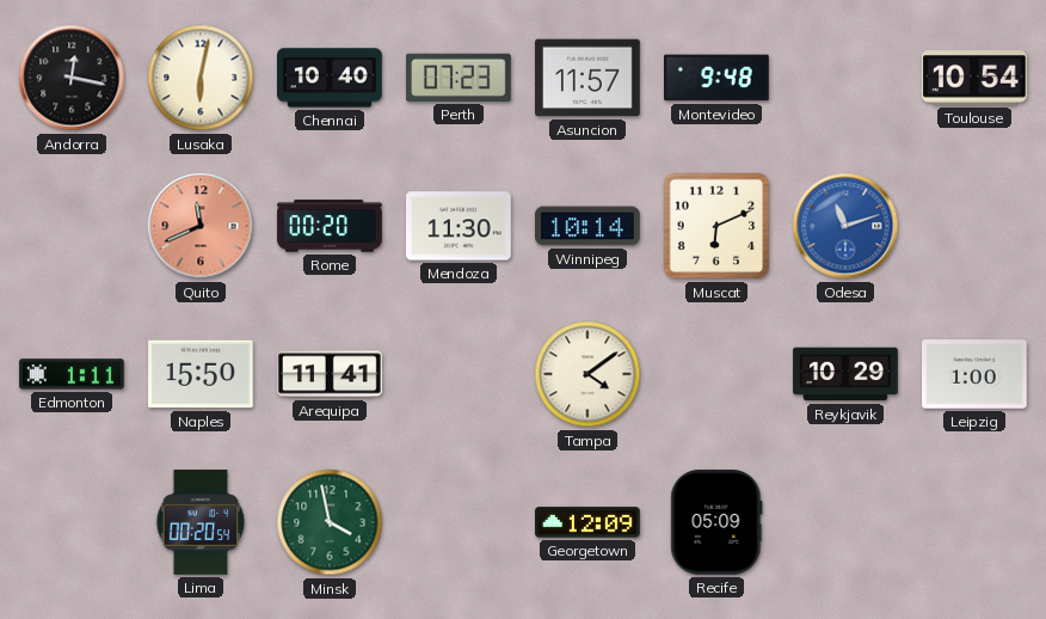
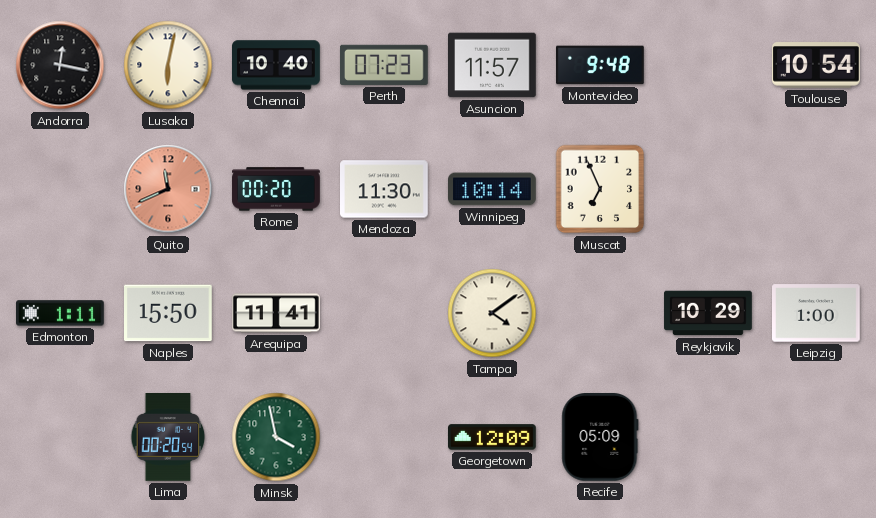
Muscat: 6:11 -> 6:56 (600, 189)
Odesa: 11:12 -> none (845, 226)
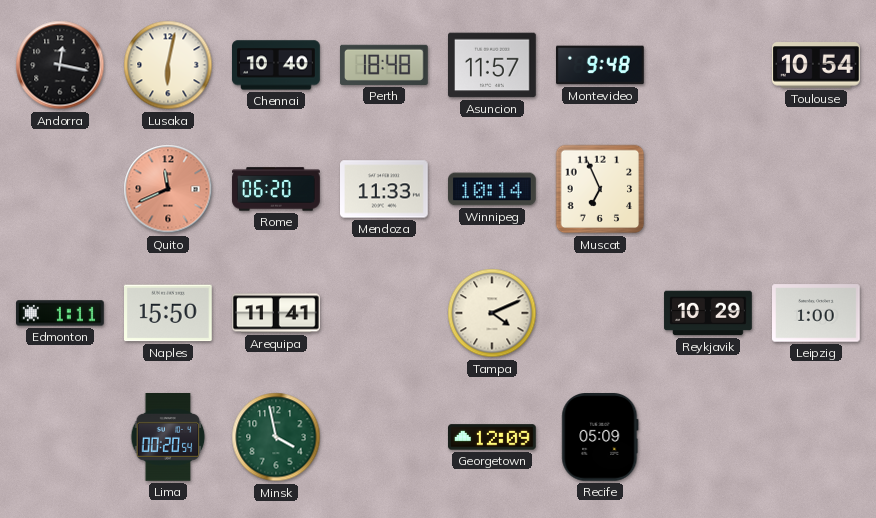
Perth: 07:23 -> 18:48 (385, 65)
Rome: 00:20 -> 06:20 (276, 189)
Mendoza: 11:30 -> 11:33 (385, 189)
Tampa: 4:09 -> 4:11 (492, 313)
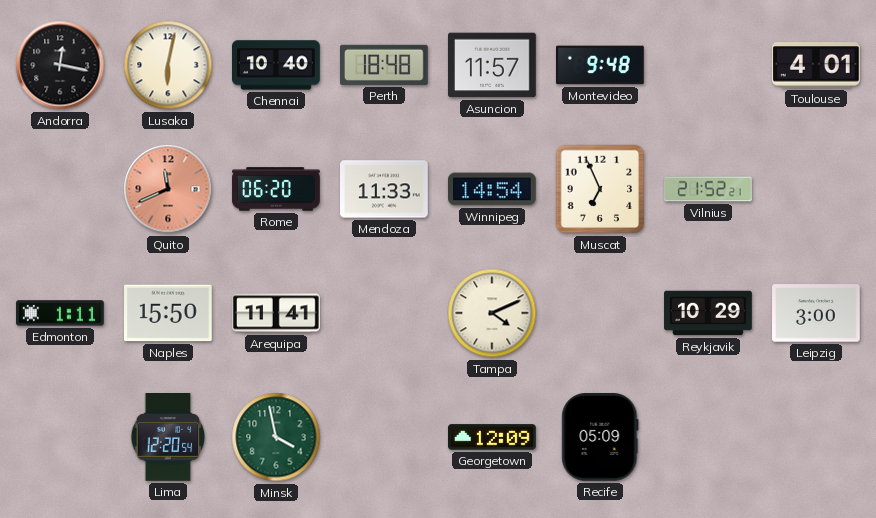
Toulouse: 10:54 -> 4:01 (816, 65)
Winnipeg: 10:14 -> 14:54 (493, 189)
Vilnius: none -> 21:52 (708, 189)
Leipzig: 1:00 -> 3:00 (817, 313)
Lima: 00:20 -> 12:20 (168, 438)
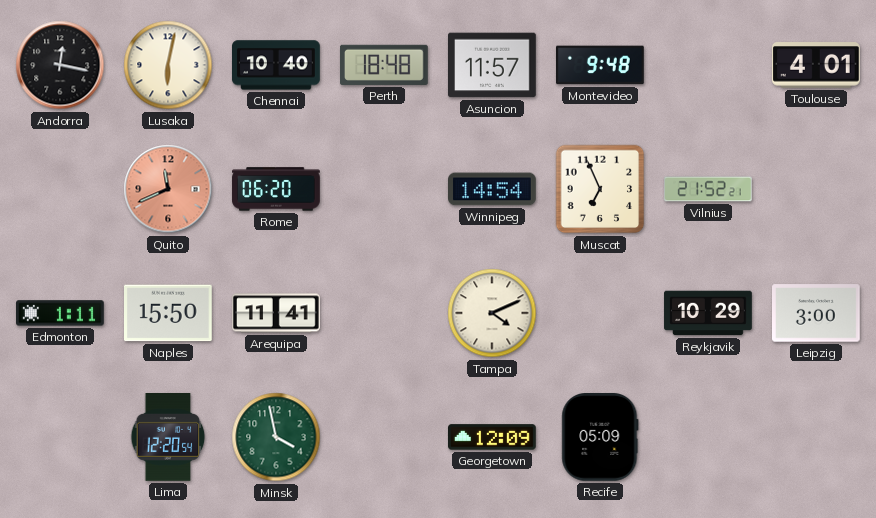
Mendoza: 11:33 -> none (385, 189)
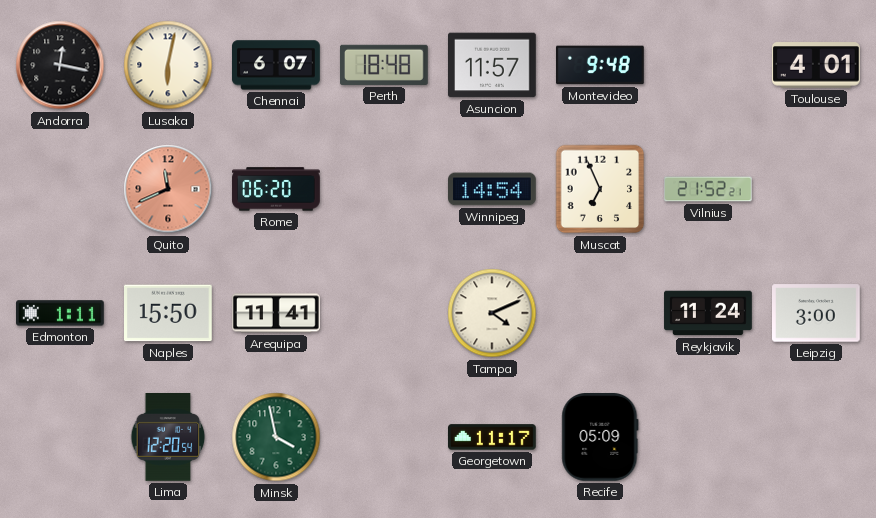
Chennai: 10:40 -> 6:07 (277, 65)
Reykjavik: 10:29 -> 11:24 (708, 313)
Georgetown: 12:09 -> 11:17 (493, 437)
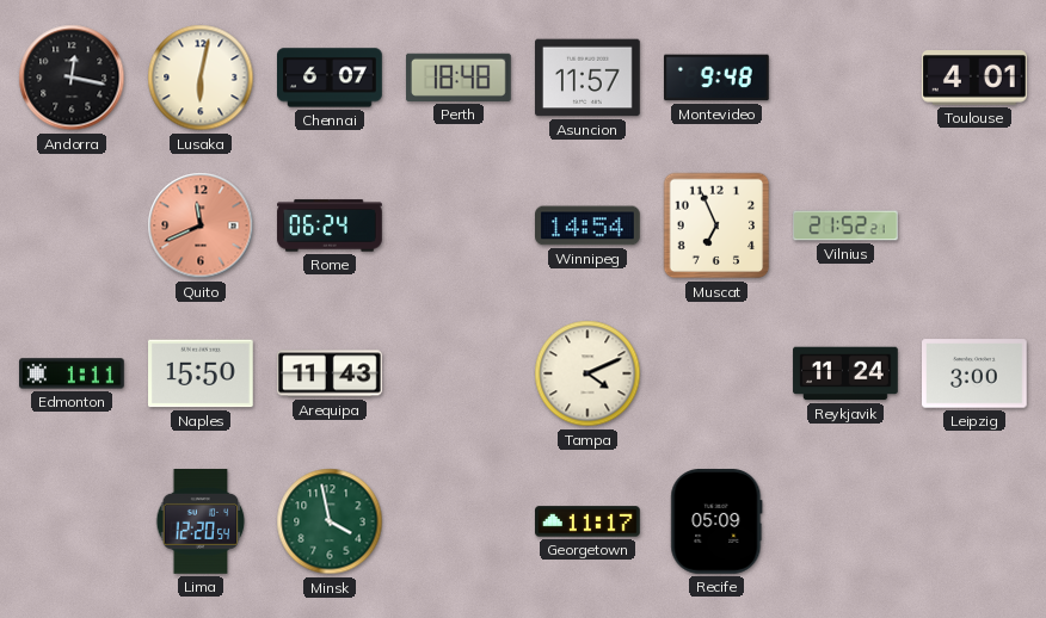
Rome: 06:20 -> 06:24 (330, 225)
Arequipa: 11:41 -> 11:43 (331, 373)
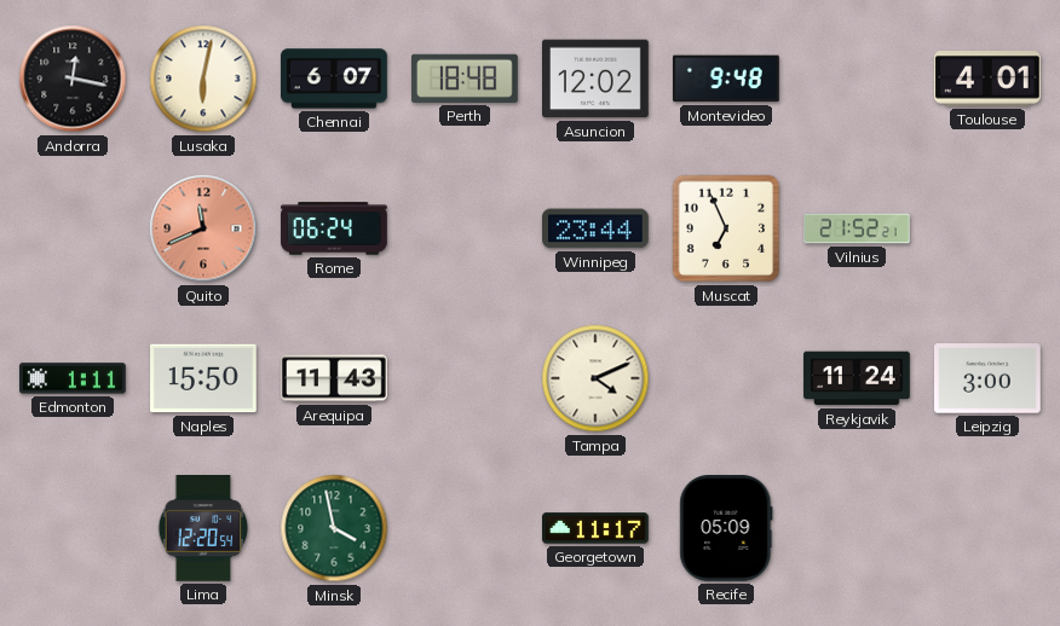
Asuncion: 11:57 -> 12:02 (597, 79)
Winnipeg: 14:54 -> 23:44 (597, 228)
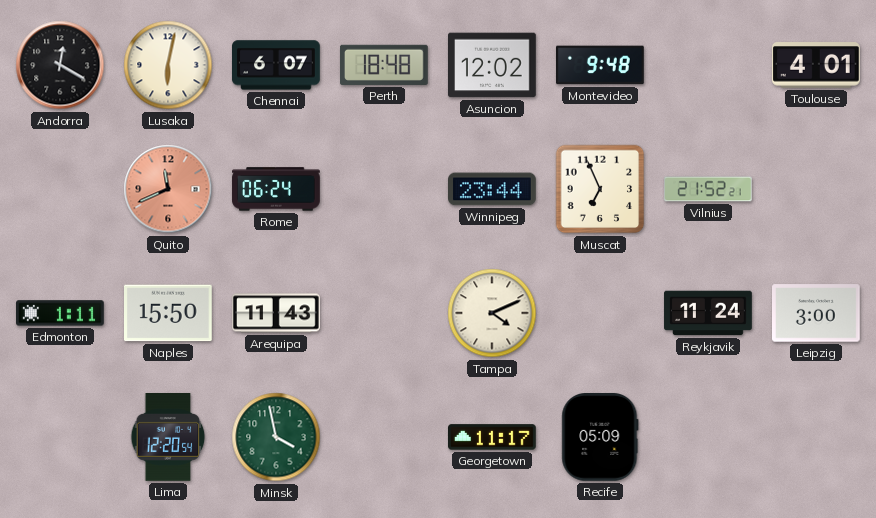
Andorra: 12:17 -> 12:20 (60, 65)
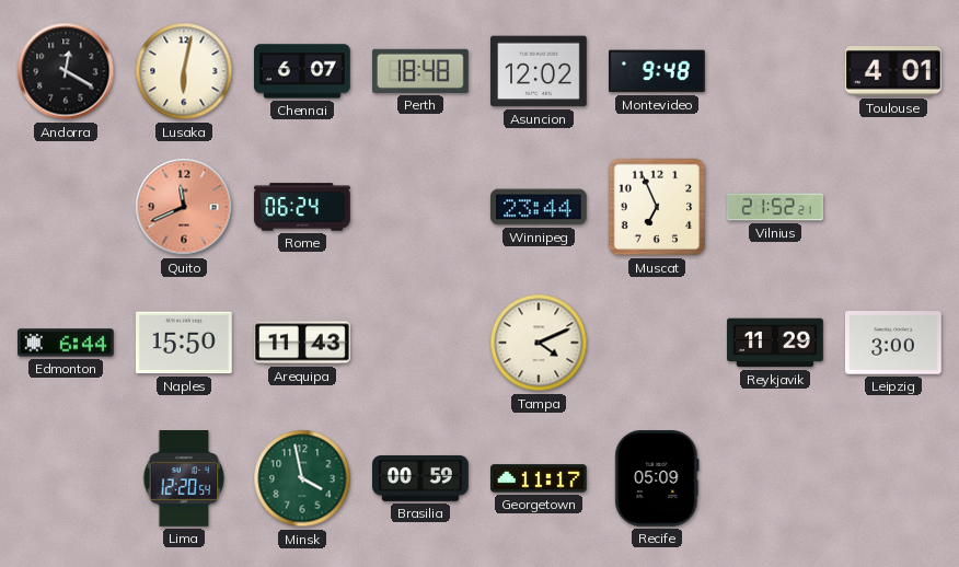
Edmonton: 1:11 -> 6:44 (67, 343)
Reykjavik: 11:24 -> 11:29 (775, 343)
Brasilia: none -> 00:59 (421, 478)
